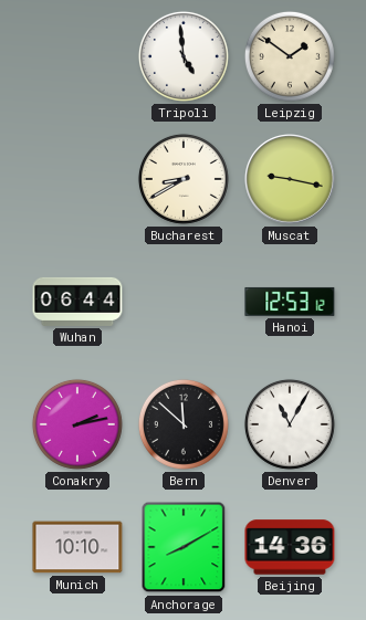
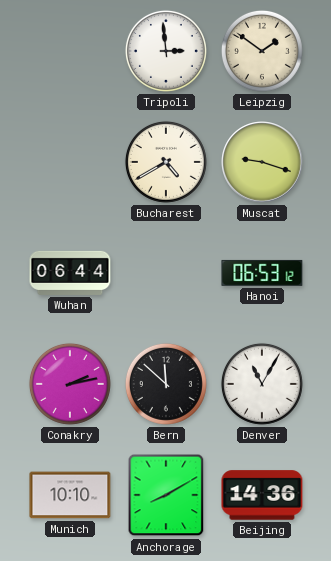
Tripoli: 4:59 -> 2:59 (166, 51)
Bucharest: 8:40 -> 4:40 (166, 162)
Muscat: 9:17 -> 9:18 (262, 162)
Hanoi: 12:53 -> 06:53 (262, 273)
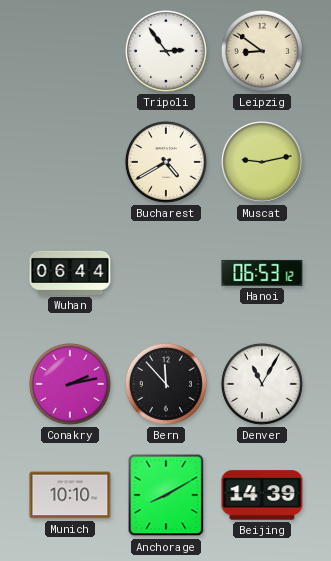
Tripoli: 2:59 -> 2:54 (166, 51)
Leipzig: 1:51 -> 8:51 (262, 51)
Muscat: 9:18 -> 9:13 (262, 162)
Bern: 11:52 -> 11:53 (166, 384)
Beijing: 14:36 -> 14:39 (262, 495)
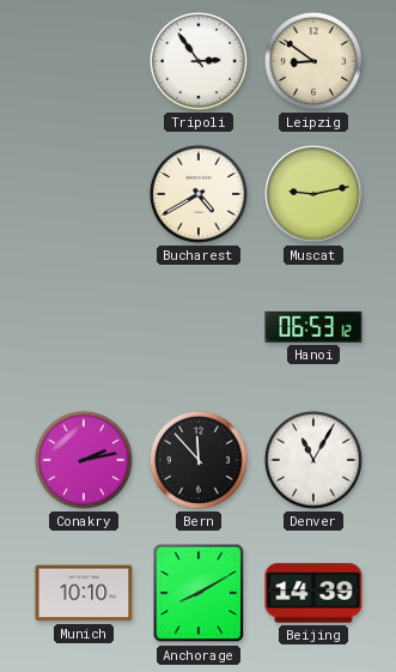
Wuhan: 06:44 -> none (70, 273)
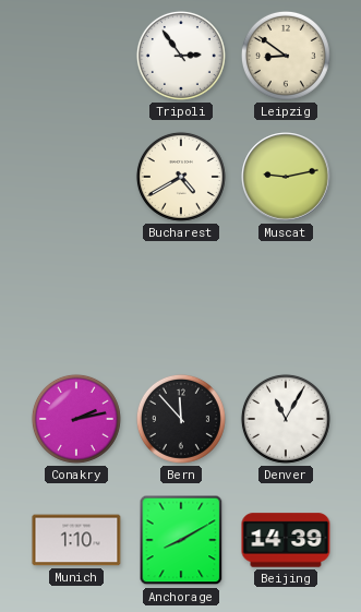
Hanoi: 06:53 -> none (313, 327)
Munich: 10:10 -> 1:10 (76, 540)
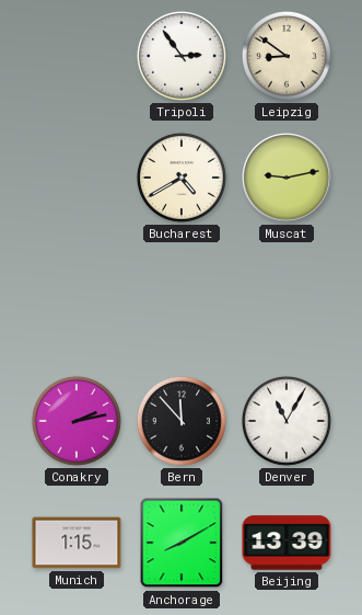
Munich: 1:10 -> 1:15 (77, 543)
Beijing: 14:39 -> 13:39 (287, 543)
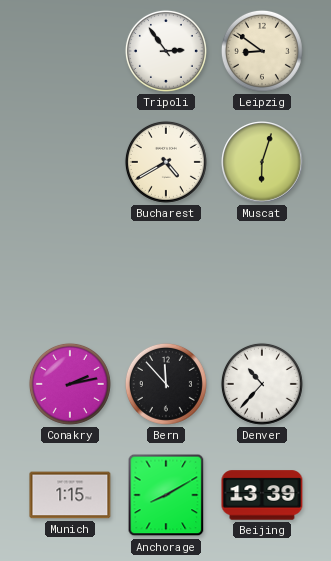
Muscat: 9:13 -> 6:03 (262, 162)
Denver: 11:05 -> 10:37 (262, 384)
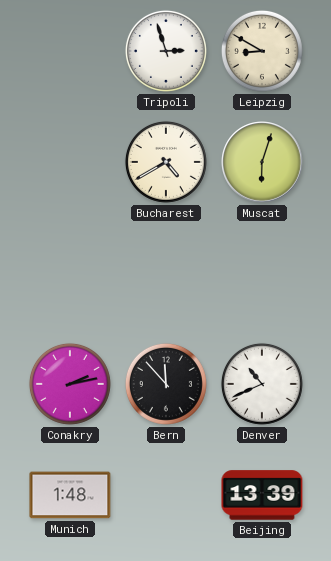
Tripoli: 2:54 -> 2:57 (166, 51)
Leipzig: 8:51 -> 8:50 (262, 51)
Denver: 10:37 -> 10:41 (262, 384)
Munich: 1:15 -> 1:48 (70, 495)
Anchorage: 8:10 -> none (166, 495)
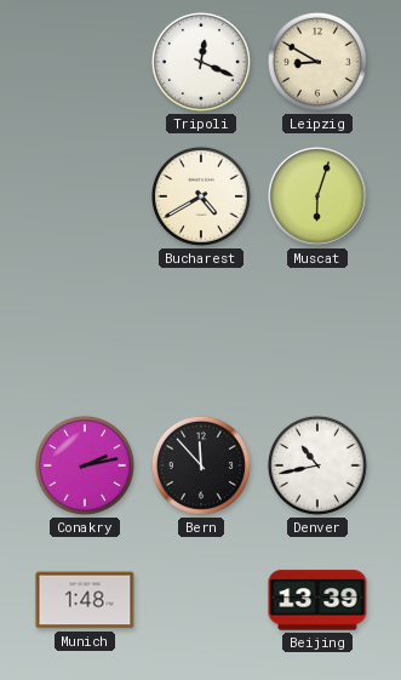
Tripoli: 2:57 -> 12:19 (201, 62)
Denver: 10:41 -> 10:43 (317, 465)
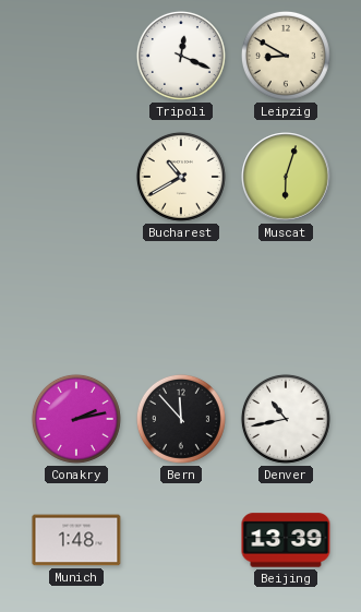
Bucharest: 4:40 -> 10:40 (181, 177)
